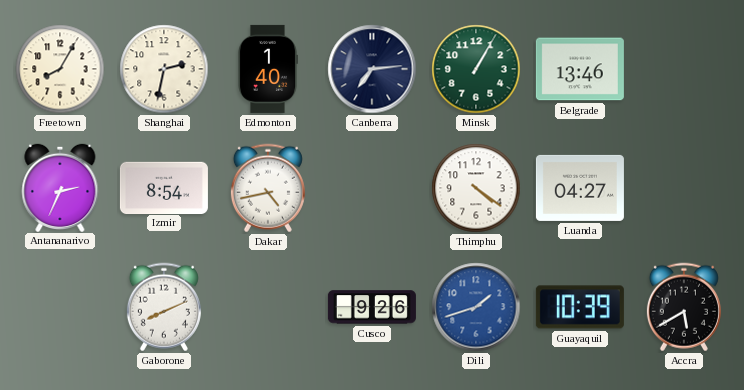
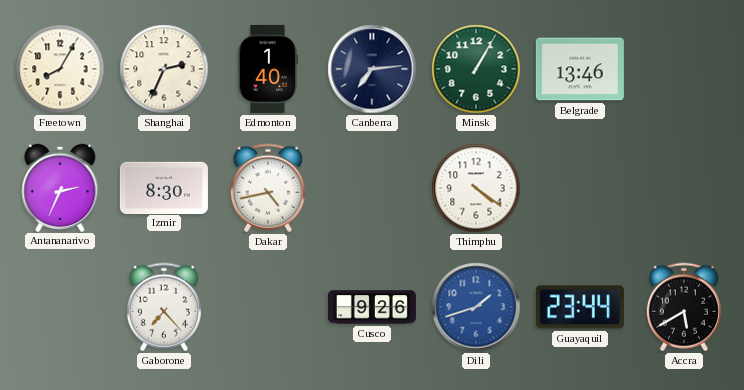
Shanghai: 2:32 -> 2:34 (164, 69)
Izmir: 8:54 -> 8:30 (164, 187)
Luanda: 04:27 -> none (580, 188)
Gaborone: 8:11 -> 7:23 (164, 307)
Guayaquil: 10:39 -> 23:44 (580, 307)
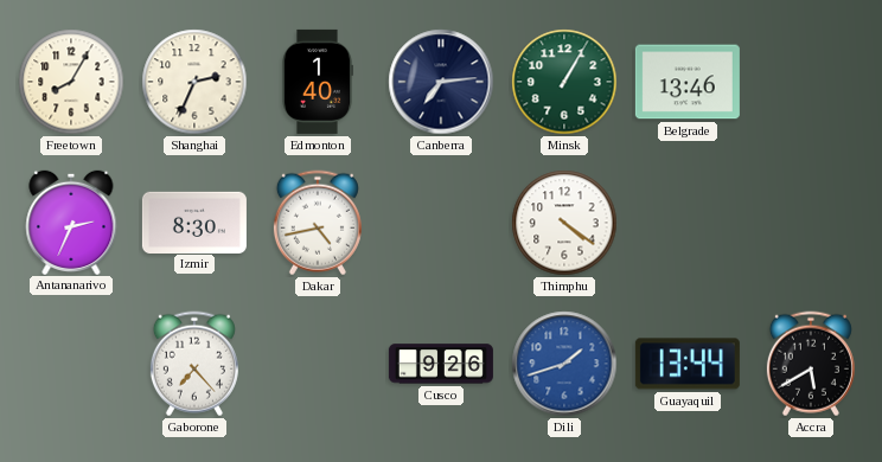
Guayaquil: 23:44 -> 13:44 (688, 364)
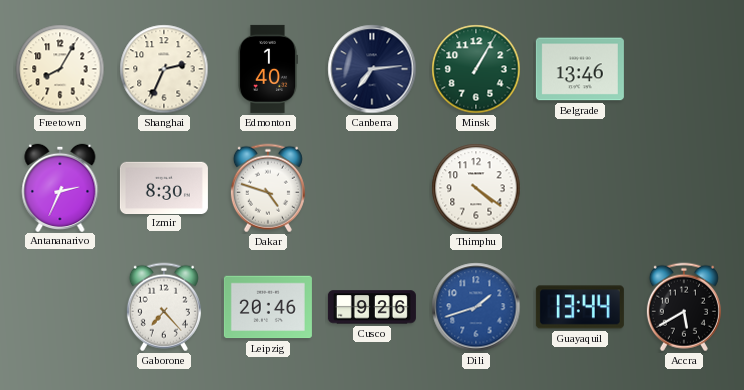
Dakar: 4:43 -> 4:48 (268, 188)
Leipzig: none -> 20:46 (268, 307)
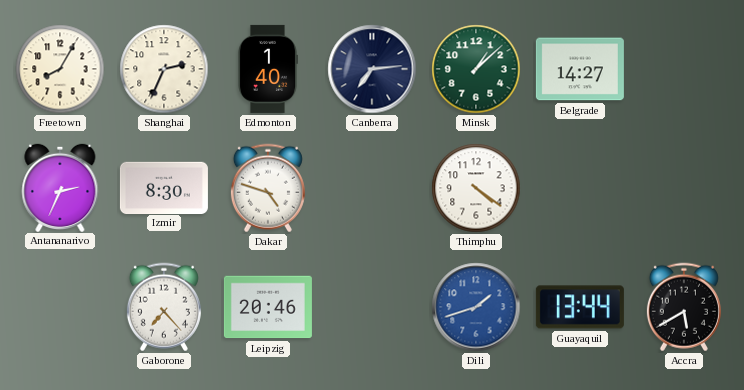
Minsk: 1:05 -> 1:08 (476, 69)
Belgrade: 13:46 -> 14:27 (580, 69)
Cusco: 9:26 -> none (372, 307)
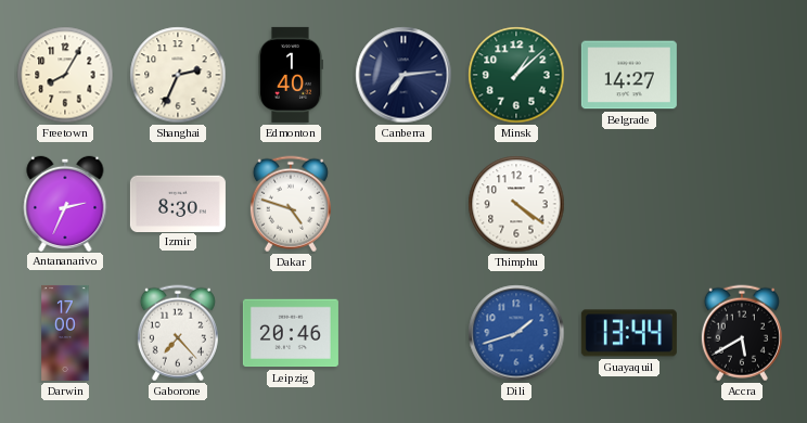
Darwin: none -> 17:00 (65, 333)
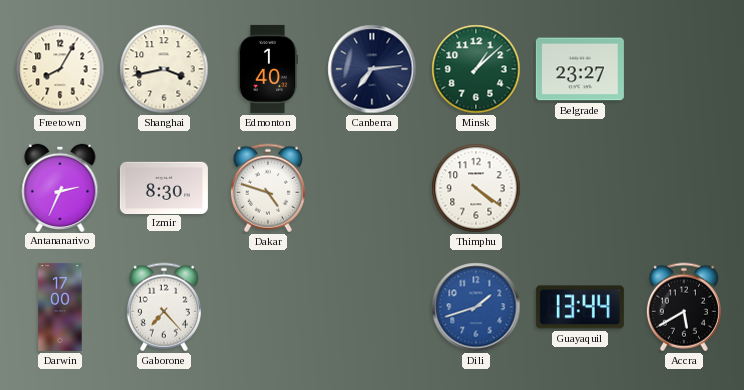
Shanghai: 2:34 -> 3:43 (164, 69)
Belgrade: 14:27 -> 23:27 (580, 69)
Leipzig: 20:46 -> none (291, 333)
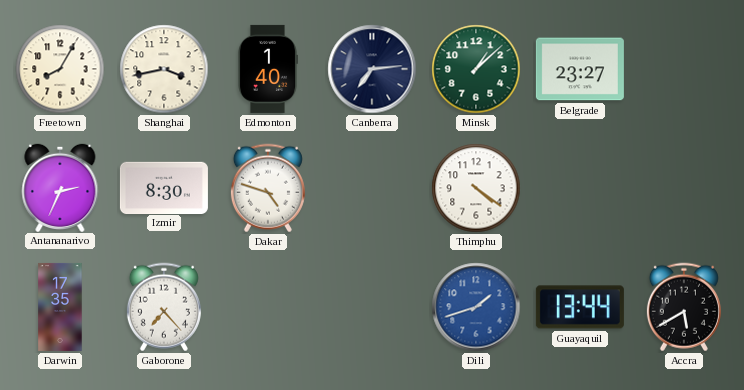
Darwin: 17:00 -> 17:35 (60, 307)
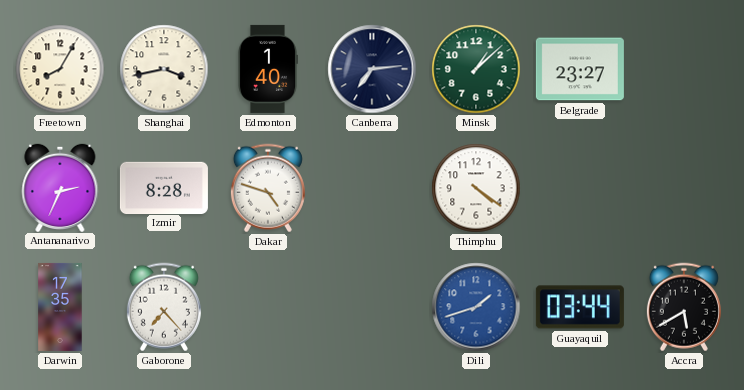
Izmir: 8:30 -> 8:28 (164, 187)
Guayaquil: 13:44 -> 03:44 (580, 307)
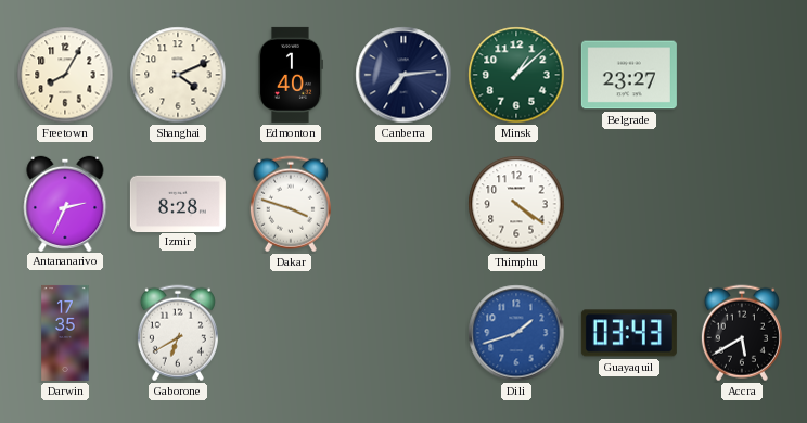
Shanghai: 3:43 -> 4:11 (178, 75)
Dakar: 4:48 -> 3:48 (291, 204)
Gaborone: 7:23 -> 6:40 (178, 333)
Guayaquil: 03:44 -> 03:43 (629, 333)
